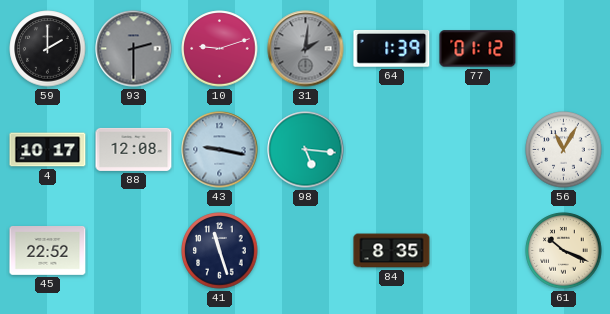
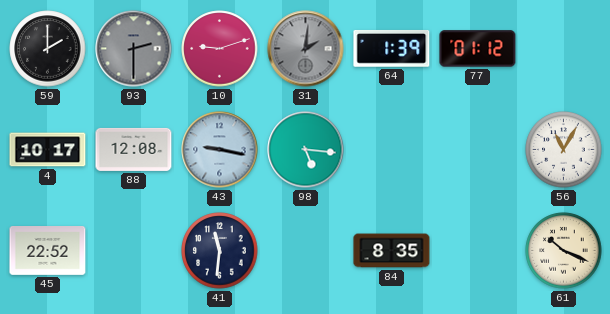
41: 11:27 -> 11:31 (220, 251)
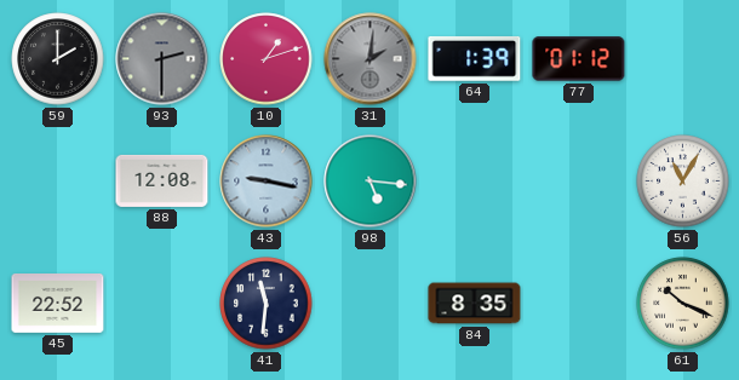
10: 9:12 -> 1:12 (267, 59)
4: 10:17 -> none (48, 150)
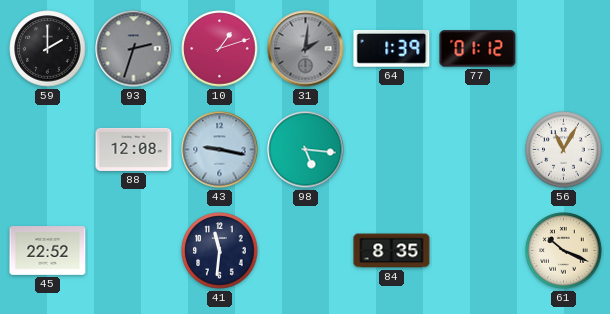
93: 2:30 -> 2:33 (134, 49)
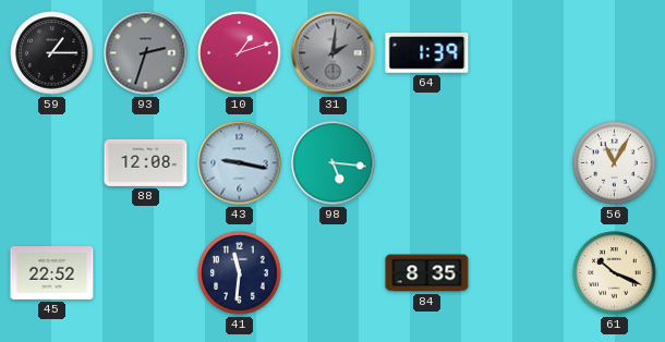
59: 2:00 -> 1:15 (52, 53)
77: 01:12 -> none (478, 49)
